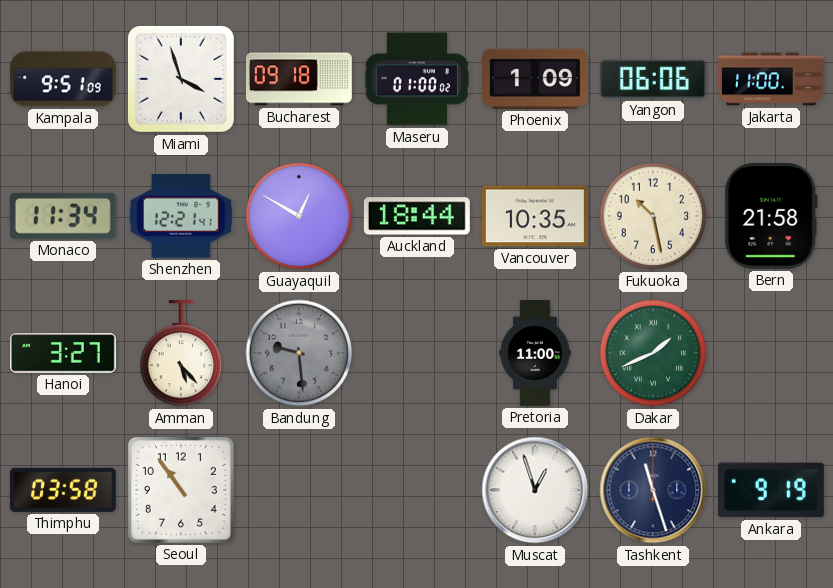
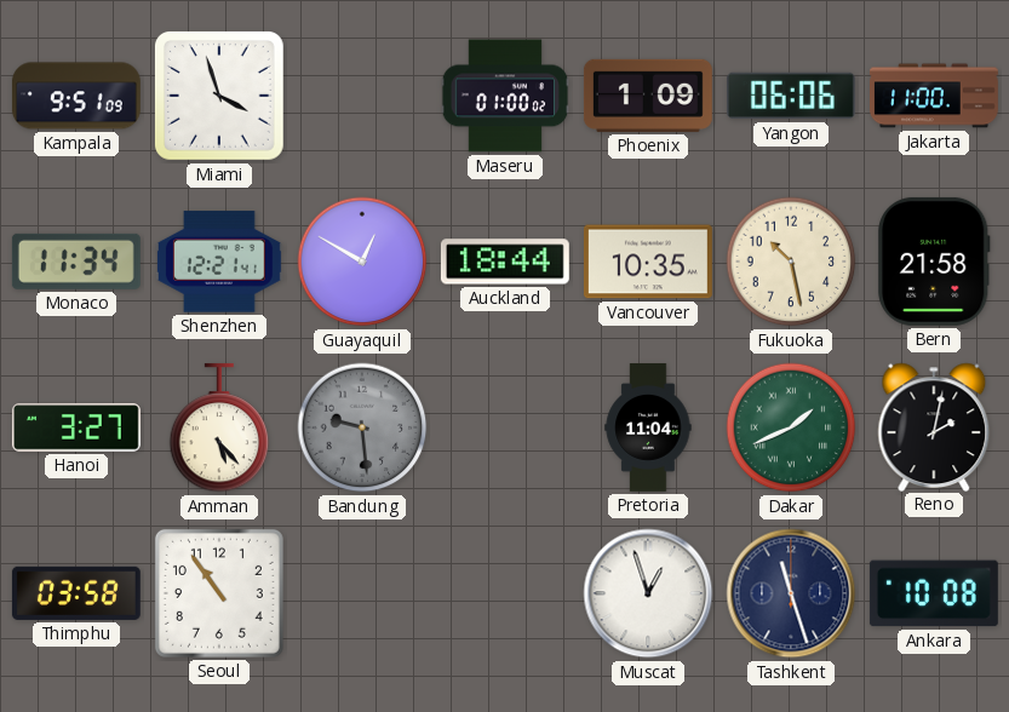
Bucharest: 09:18 -> none (299, 79)
Pretoria: 11:00 -> 11:04 (648, 429)
Reno: none -> 2:02 (934, 426)
Ankara: 9:19 -> 10:08 (934, 593)
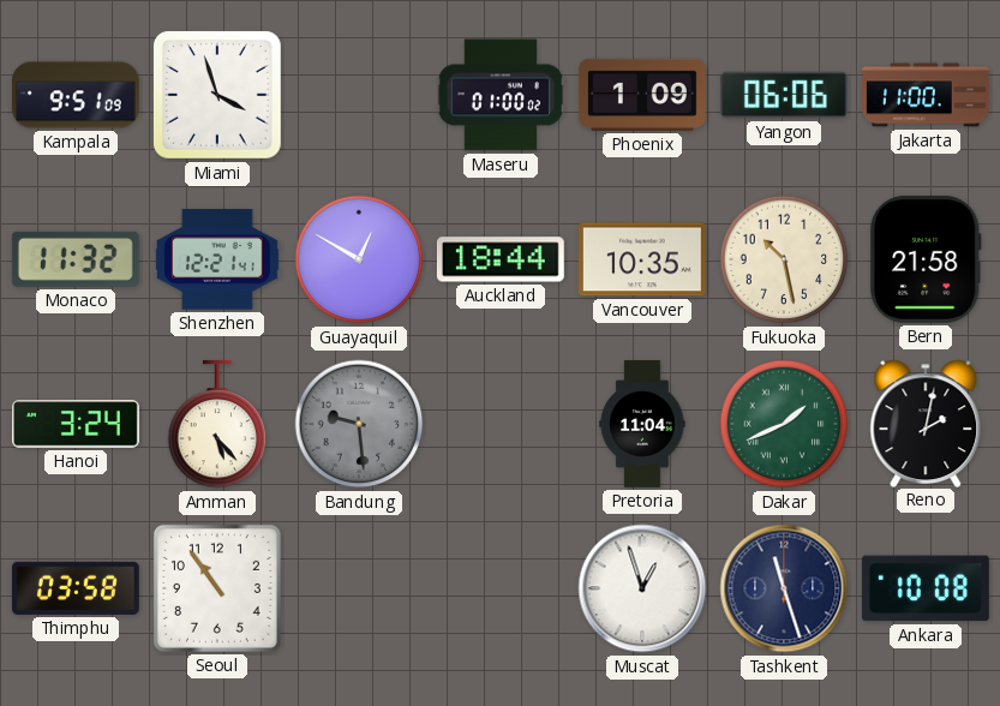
Monaco: 11:34 -> 11:32 (76, 259)
Hanoi: 3:27 -> 3:24 (76, 424)
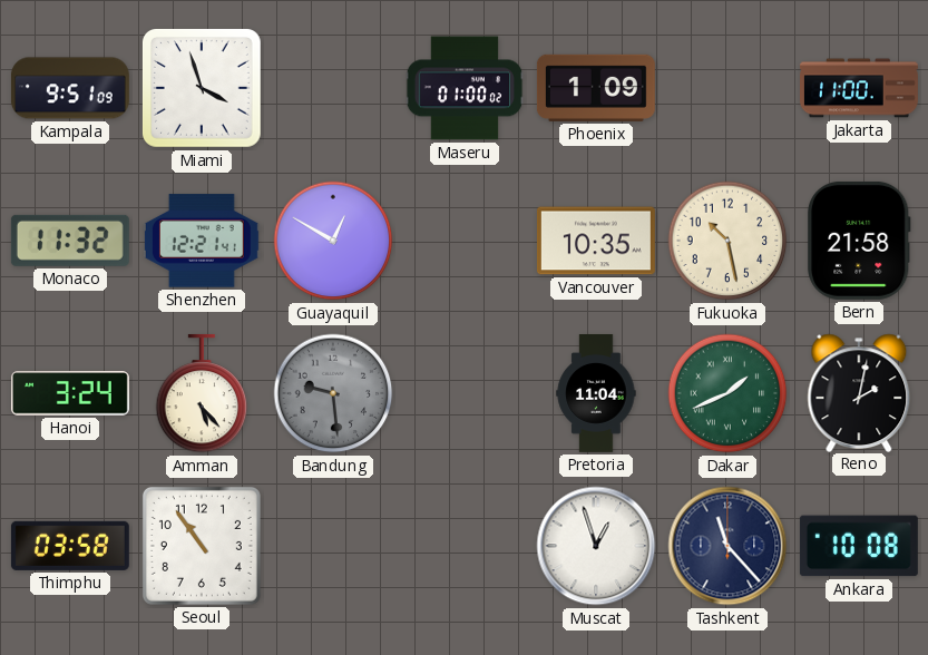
Yangon: 06:06 -> none (784, 95)
Auckland: 18:44 -> none (501, 259)
Tashkent: 11:27 -> 11:23 (727, 546)
